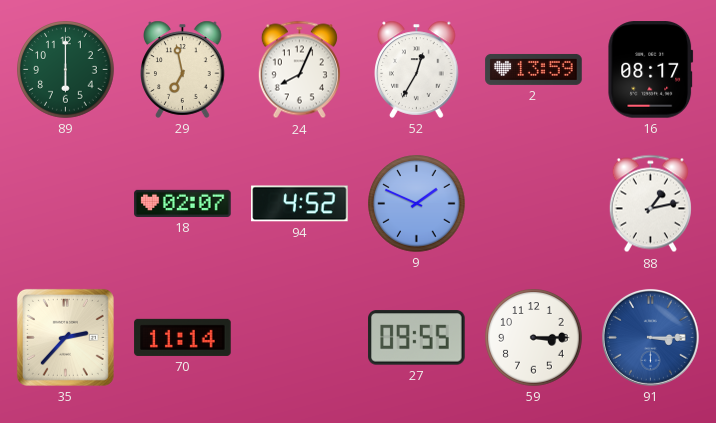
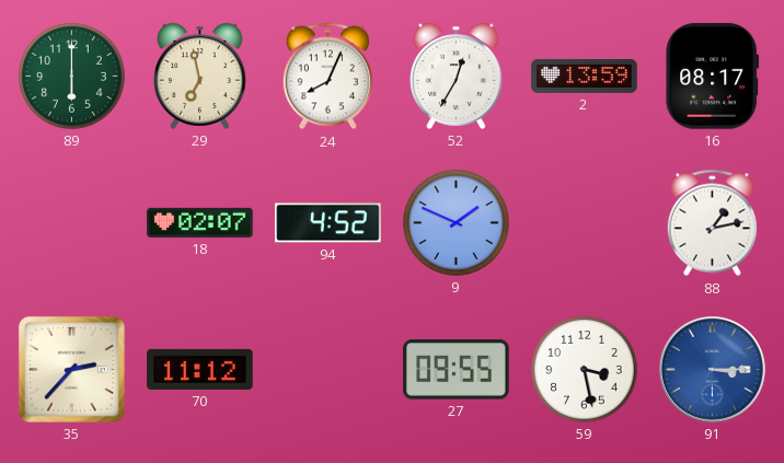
70: 11:14 -> 11:12 (200, 369)
59: 3:15 -> 3:28 (585, 370)
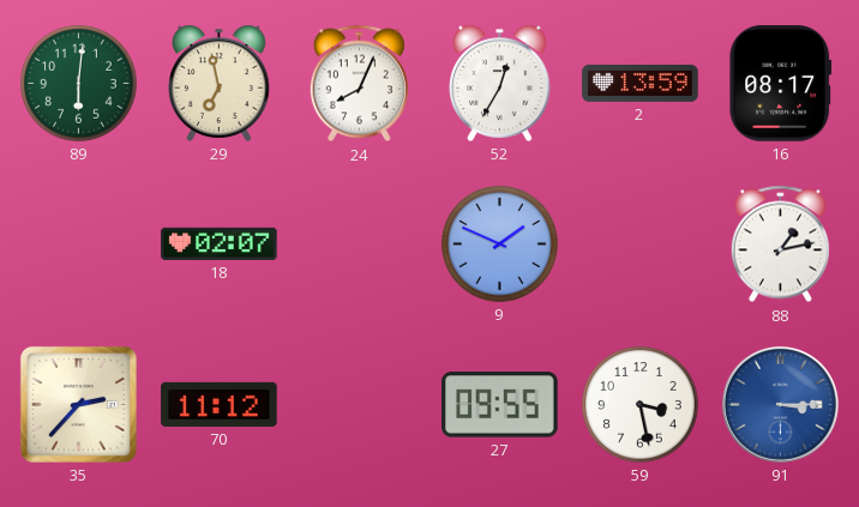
89: 6:00 -> 6:01 (79, 84)
94: 4:52 -> none (328, 223)
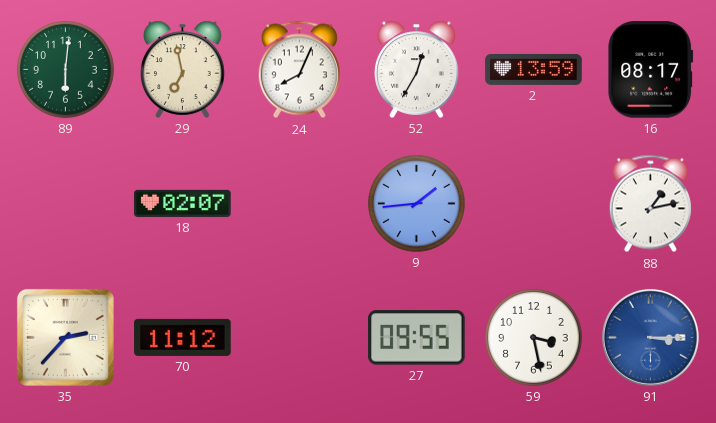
9: 1:49 -> 1:44 (417, 204)
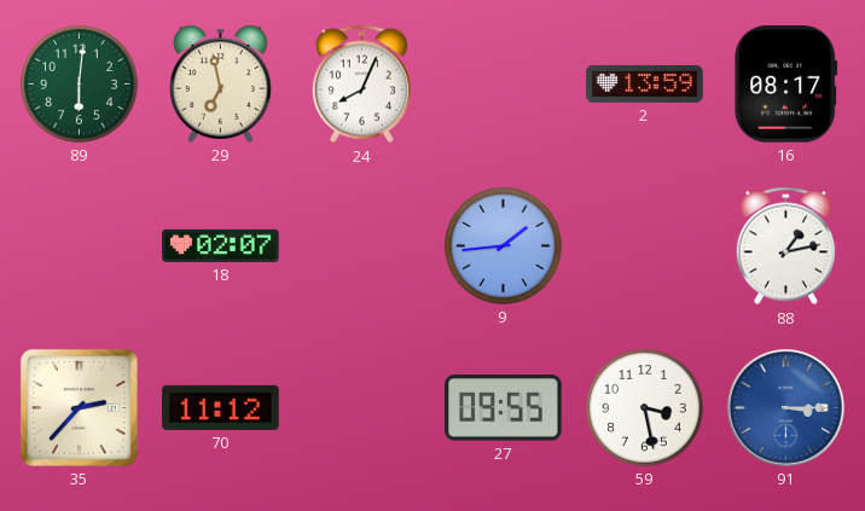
52: 12:35 -> none (417, 69)
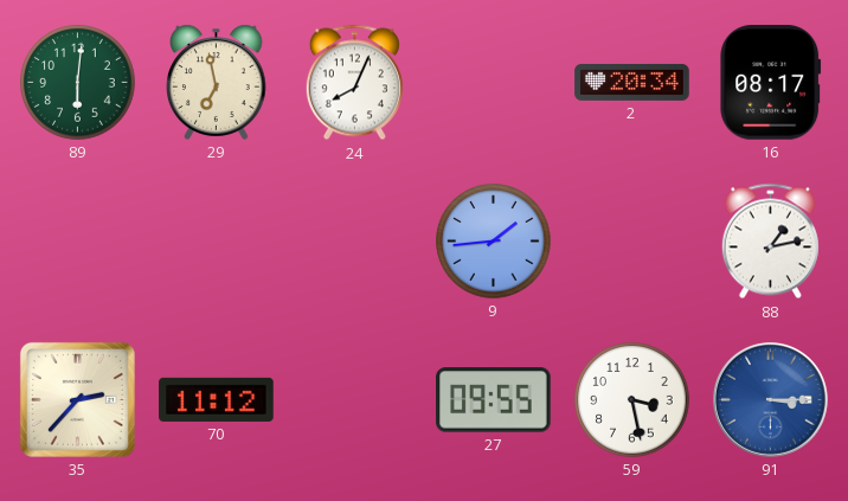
2: 13:59 -> 20:34 (632, 82)
18: 02:07 -> none (221, 245)
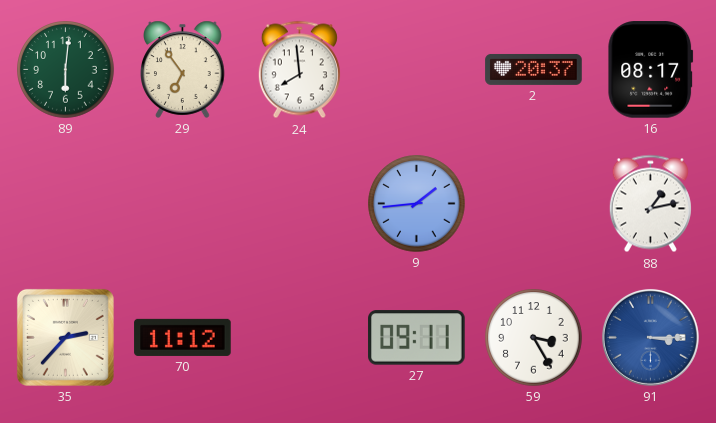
29: 6:58 -> 6:54 (183, 69)
24: 8:04 -> 7:59 (299, 70)
2: 20:34 -> 20:37 (534, 69)
27: 09:55 -> 09:11 (417, 338)
59: 3:28 -> 3:25 (534, 338)
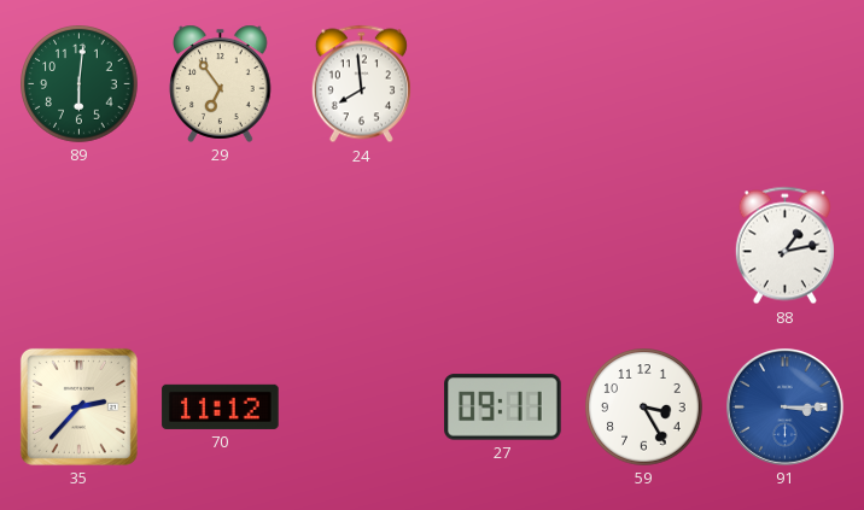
2: 20:37 -> none (534, 69)
16: 08:17 -> none (651, 70)
9: 1:44 -> none (417, 204)
